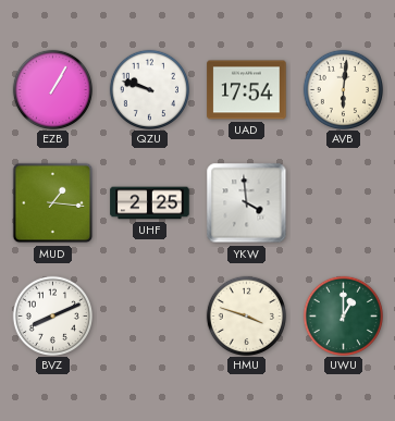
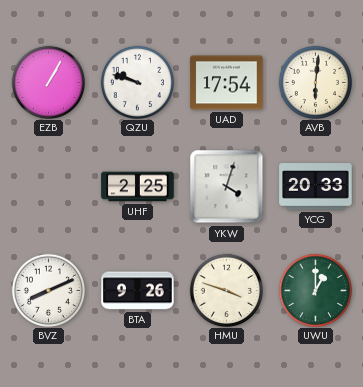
MUD: 1:16 -> none (53, 203)
YKW: 3:59 -> 4:03 (227, 187)
YCG: none -> 20:33 (316, 187)
BTA: none -> 9:26 (138, 291)
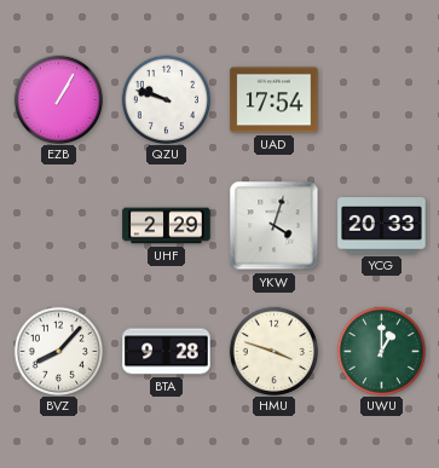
AVB: 6:01 -> none (315, 82)
UHF: 2:25 -> 2:29 (167, 226)
BVZ: 8:11 -> 8:07 (58, 351)
BTA: 9:26 -> 9:28 (167, 352)
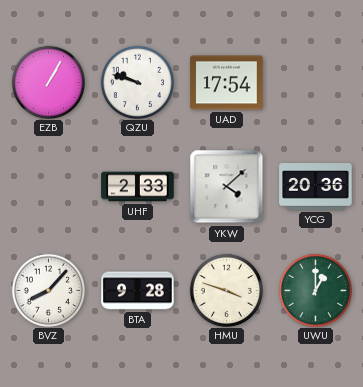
UHF: 2:29 -> 2:33 (138, 187)
YKW: 4:03 -> 4:08 (227, 187)
YCG: 20:33 -> 20:36 (316, 187)
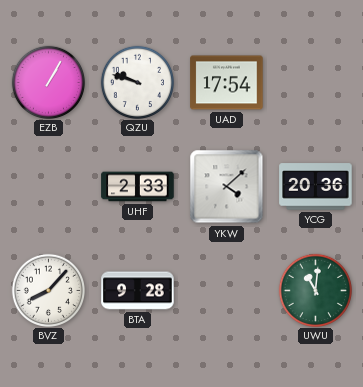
HMU: 3:48 -> none (226, 290)
UWU: 1:00 -> 11:01 (315, 290)
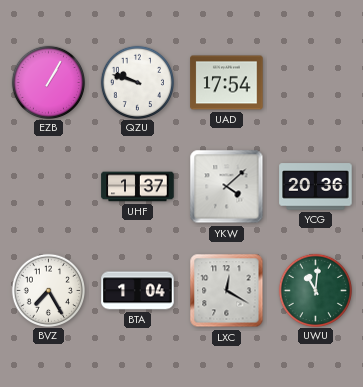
UHF: 2:33 -> 1:37 (138, 187)
BVZ: 8:07 -> 7:25 (48, 290)
BTA: 9:28 -> 1:04 (138, 291)
LXC: none -> 12:20 (227, 291)
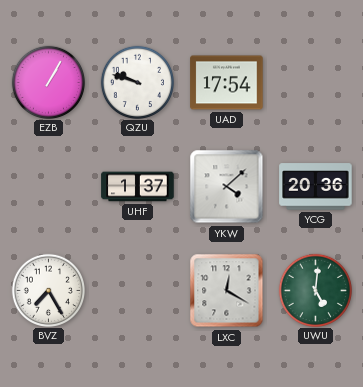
BTA: 1:04 -> none (138, 291)
UWU: 11:01 -> 5:01 (315, 290)
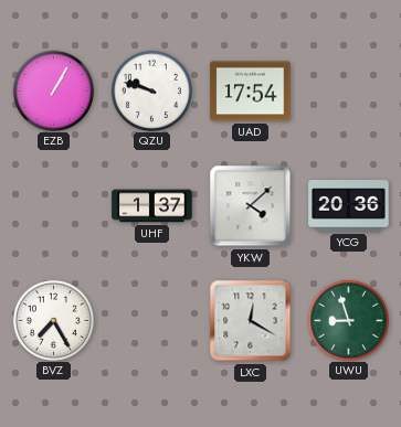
UWU: 5:01 -> 8:57 (348, 320)
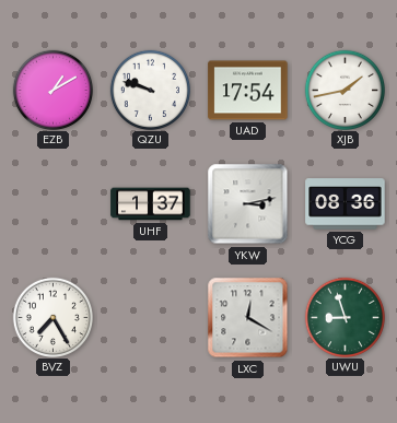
EZB: 1:05 -> 1:10 (52, 90)
XJB: none -> 1:43 (345, 90)
YKW: 4:08 -> 3:13 (248, 204)
YCG: 20:36 -> 08:36 (346, 204)
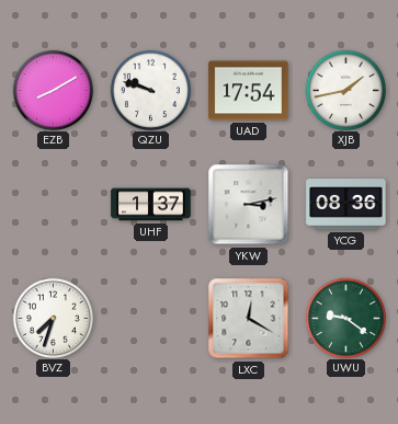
EZB: 1:10 -> 8:10 (53, 90)
BVZ: 7:25 -> 7:33 (53, 318)
UWU: 8:57 -> 9:21 (345, 318)
